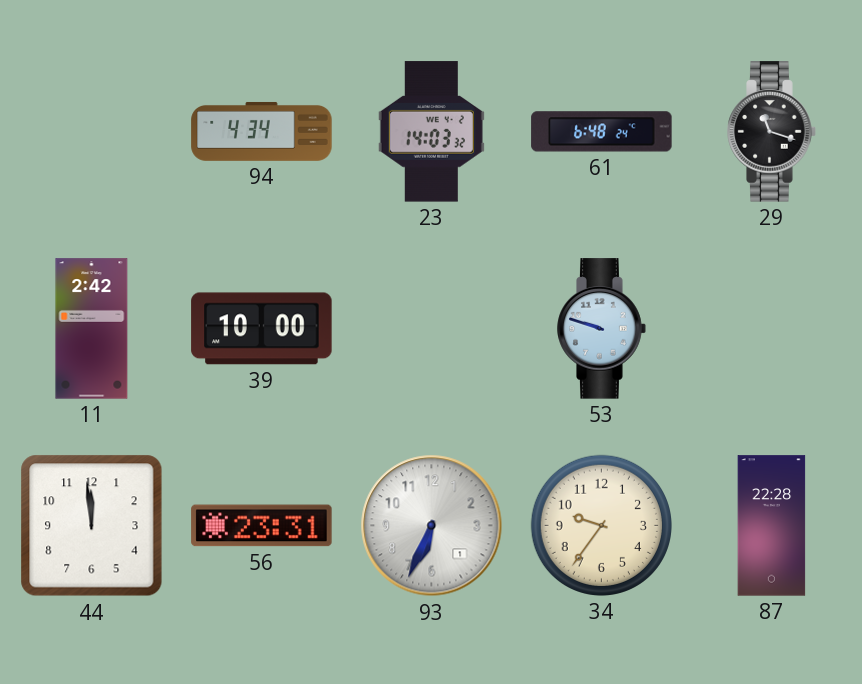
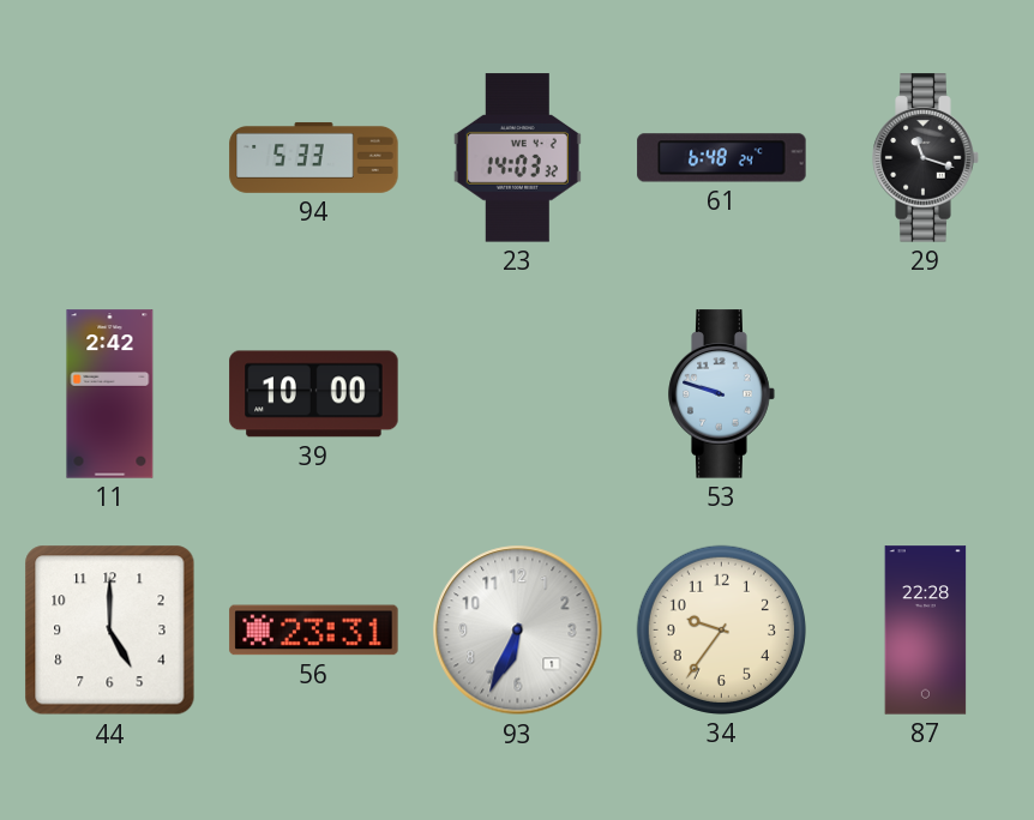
94: 4:34 -> 5:33 (314, 157)
44: 11:59 -> 5:00 (110, 631)
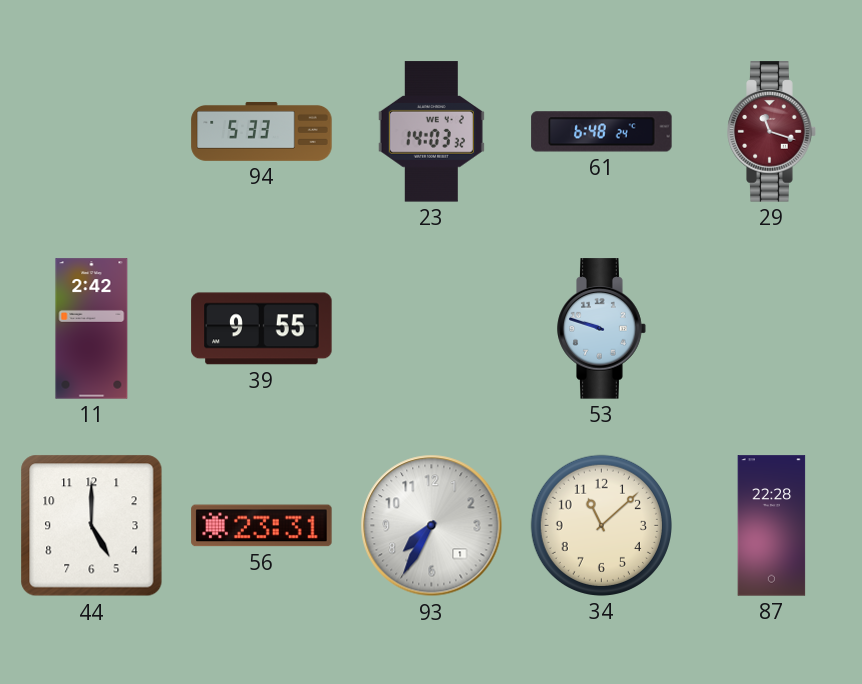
29 dial: black -> burgundy (772, 132)
39: 10:00 -> 9:55 (262, 329)
93: 6:34 -> 7:35 (432, 526)
34: 9:36 -> 11:08 (601, 525)
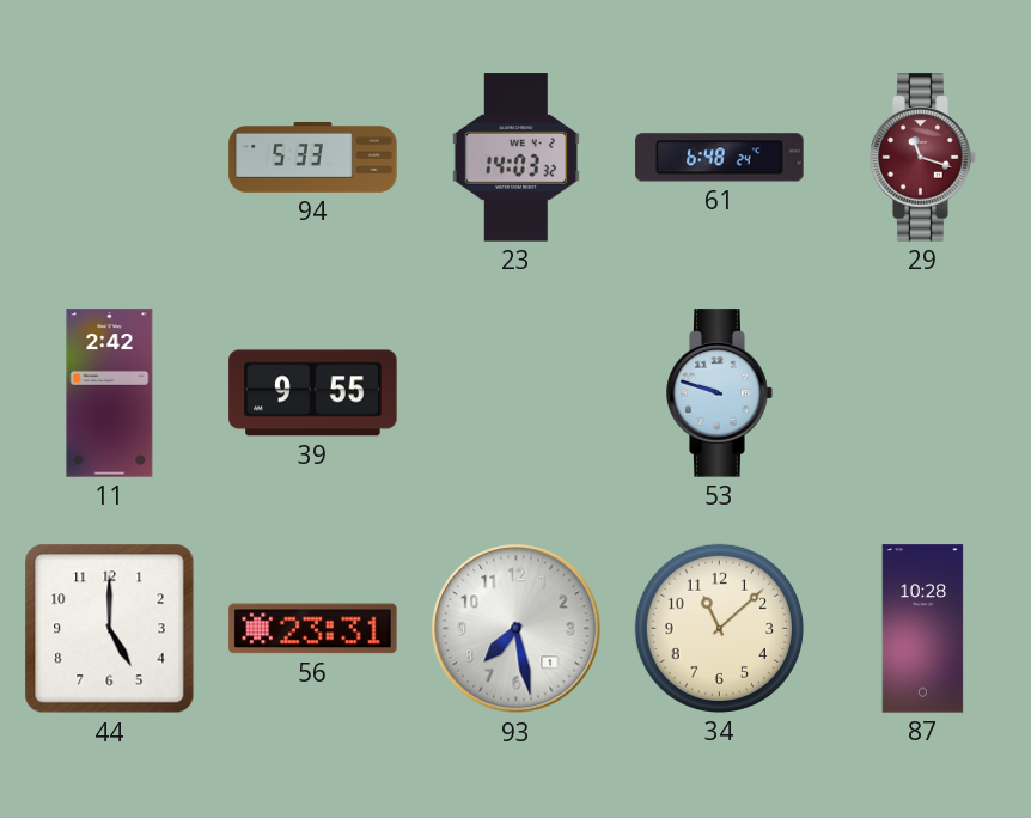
93: 7:35 -> 7:28 (517, 629)
87: 22:28 -> 10:28 (923, 629)
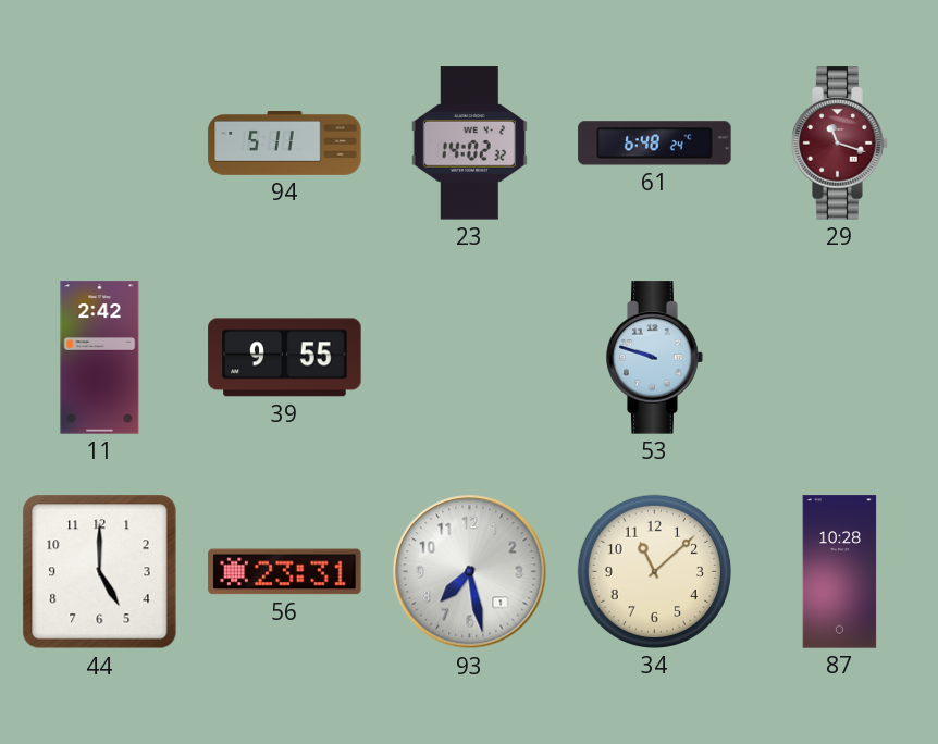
94: 5:33 -> 5:11 (285, 142)
23: 14:03 -> 14:02 (469, 144)
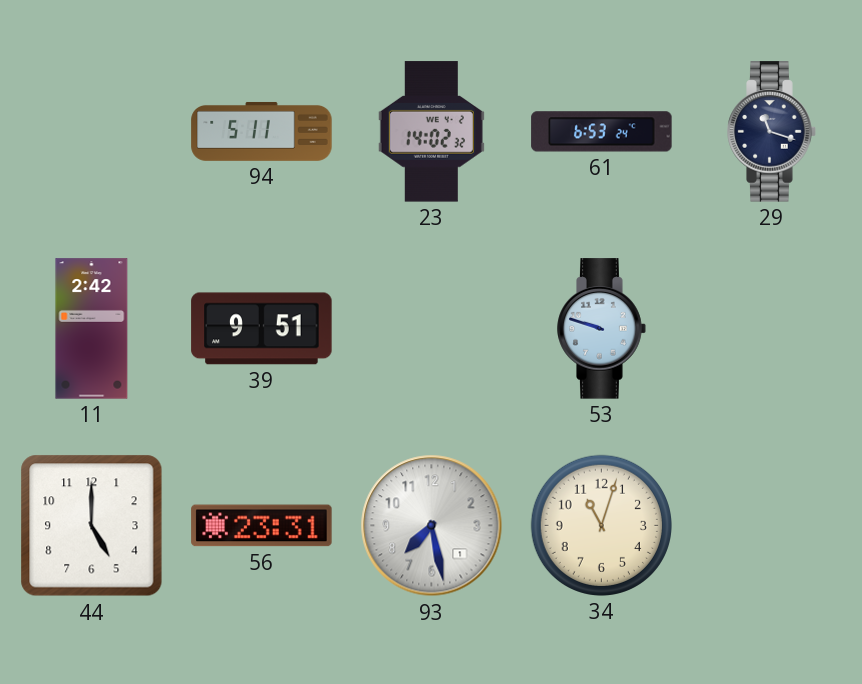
61: 6:48 -> 6:53 (602, 132)
29 dial: burgundy -> navy (772, 132)
39: 9:55 -> 9:51 (262, 329)
34: 11:08 -> 11:03 (601, 525)
87: 10:28 -> none (840, 572)
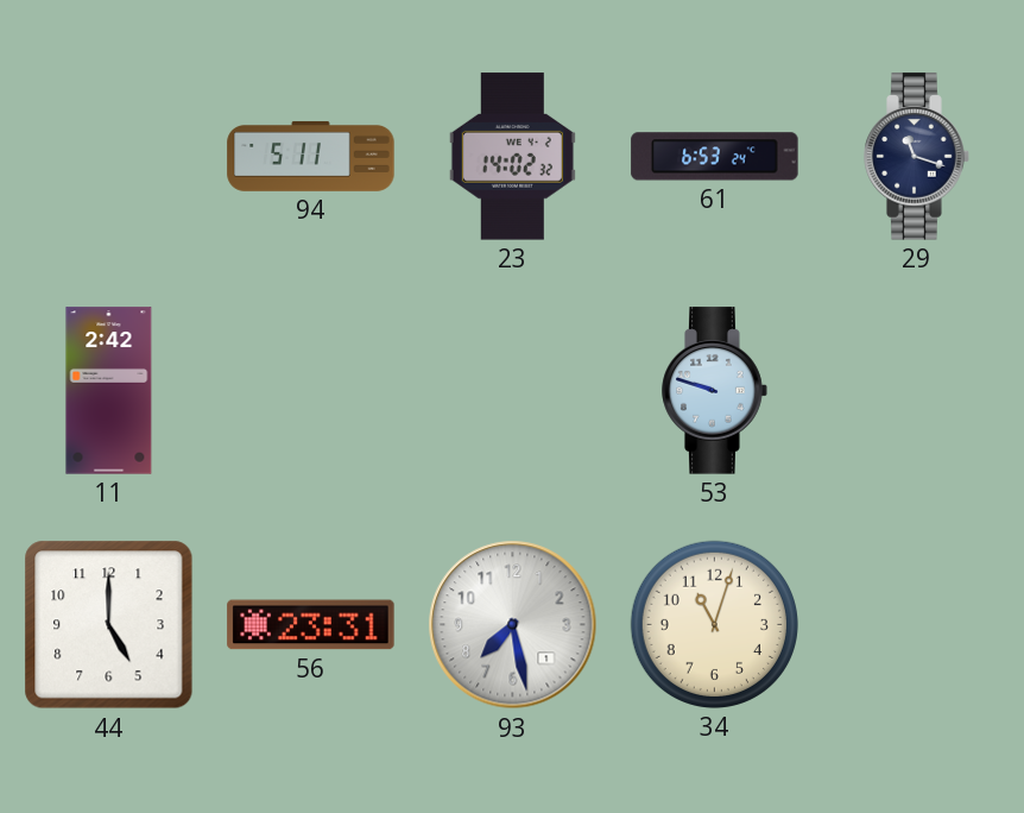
39: 9:51 -> none (262, 329)
